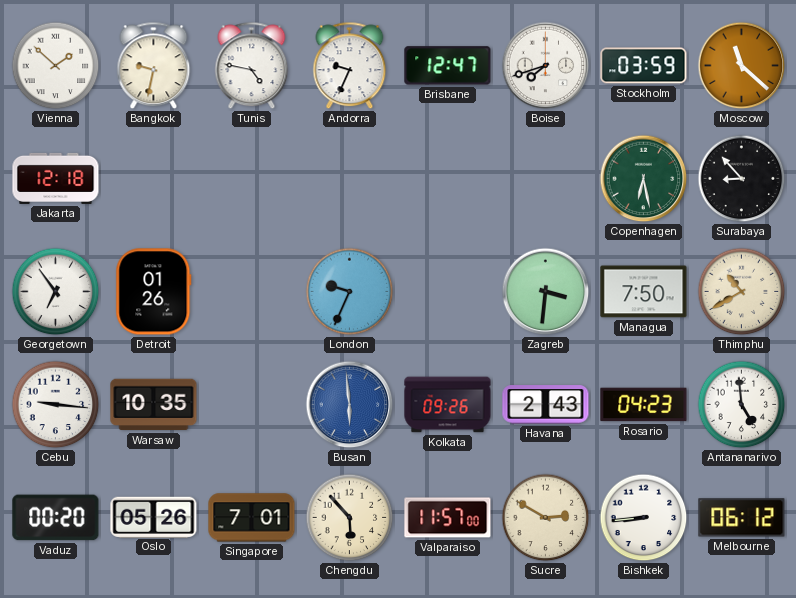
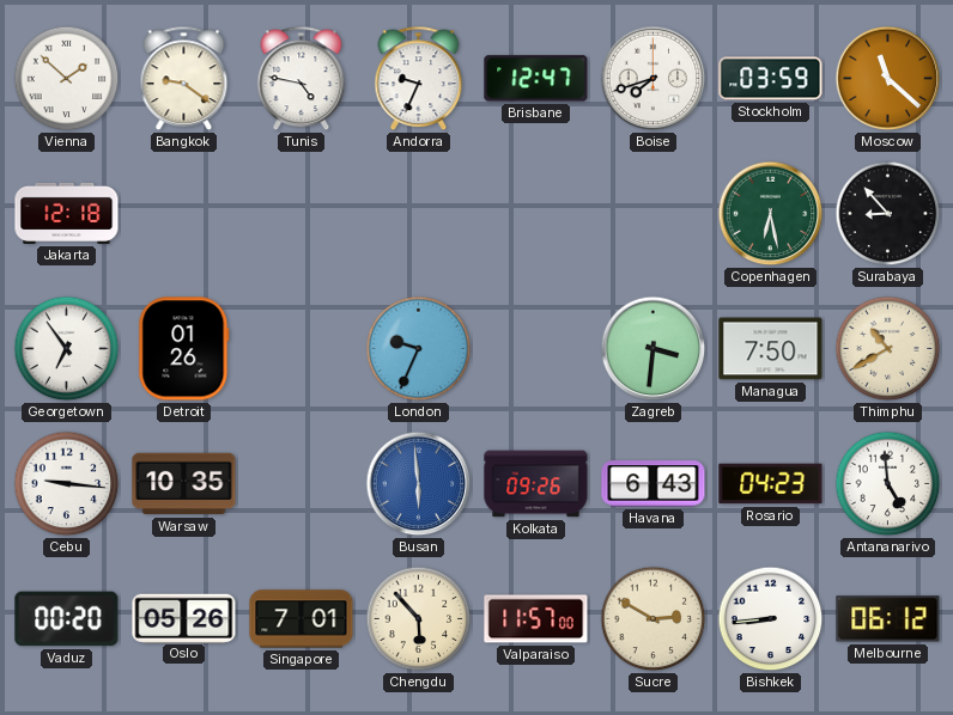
Bangkok: 9:32 -> 9:21 (184, 79)
Havana: 2:43 -> 6:43 (654, 484)
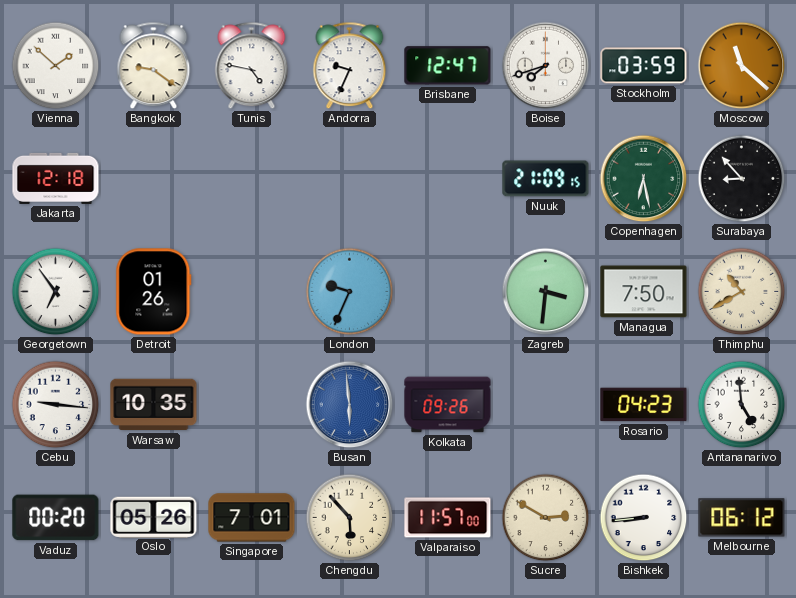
Nuuk: none -> 21:09 (546, 179)
Havana: 6:43 -> none (654, 484)
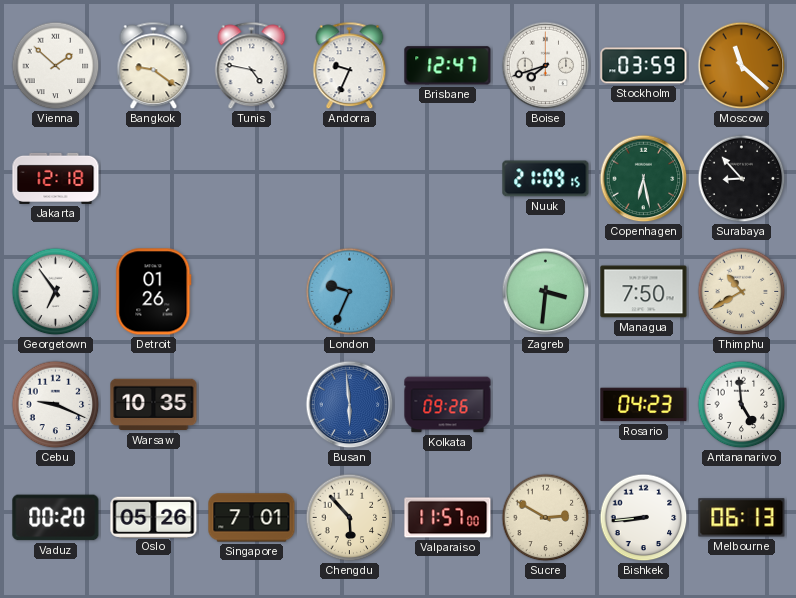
Cebu: 9:16 -> 9:19 (56, 405)
Melbourne: 06:12 -> 06:13 (742, 518)
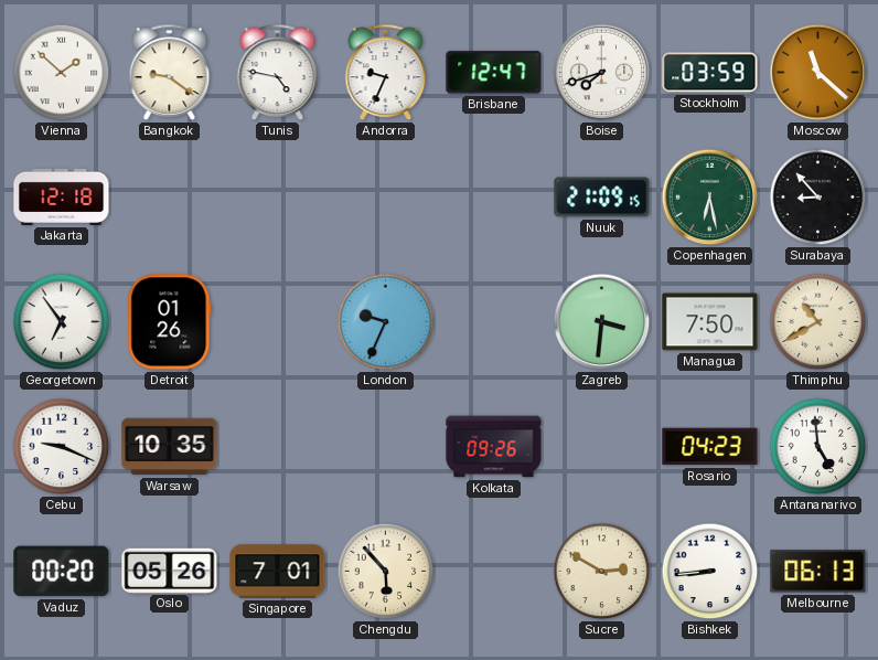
Busan: 5:59 -> none (350, 405)
Valparaiso: 11:57 -> none (448, 518)
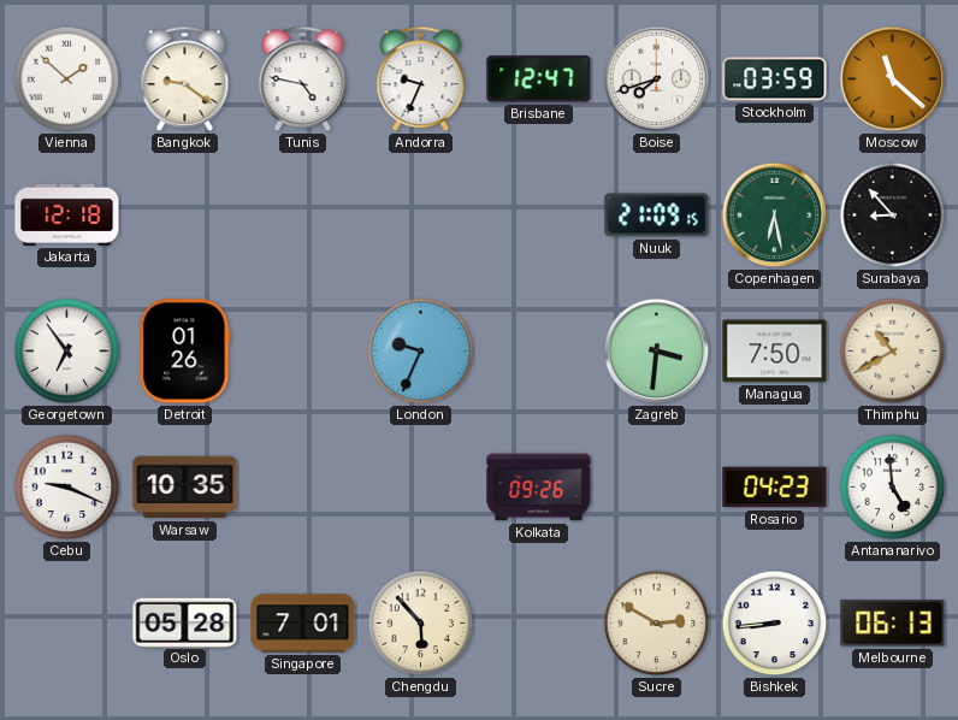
Vaduz: 00:20 -> none (62, 572)
Oslo: 05:26 -> 05:28 (185, 622)
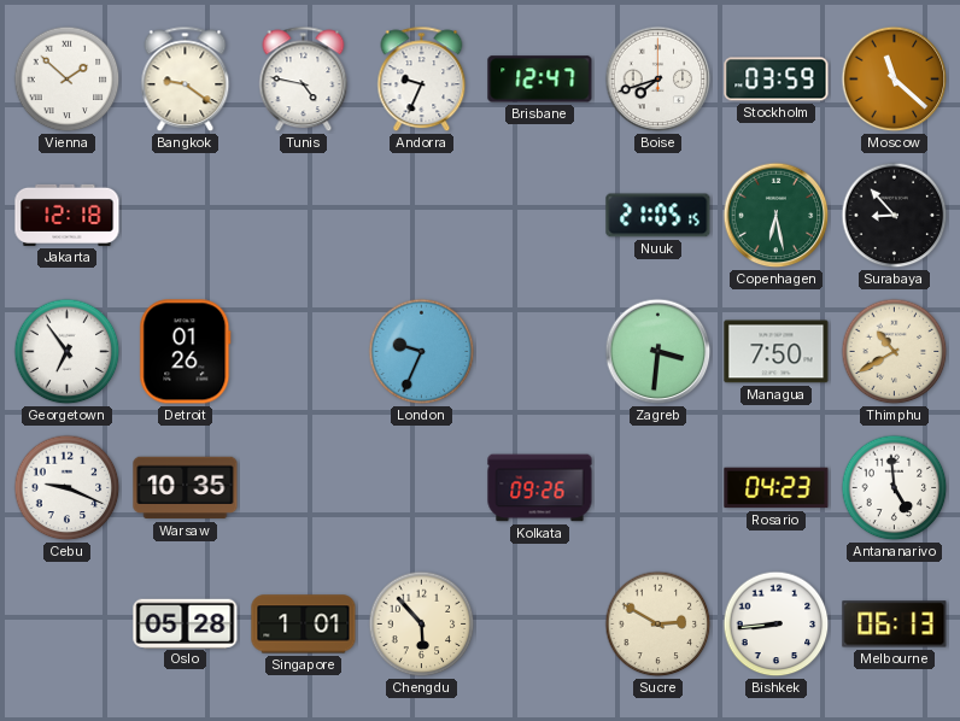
Nuuk: 21:09 -> 21:05 (658, 216)
Singapore: 7:01 -> 1:01 (304, 625)
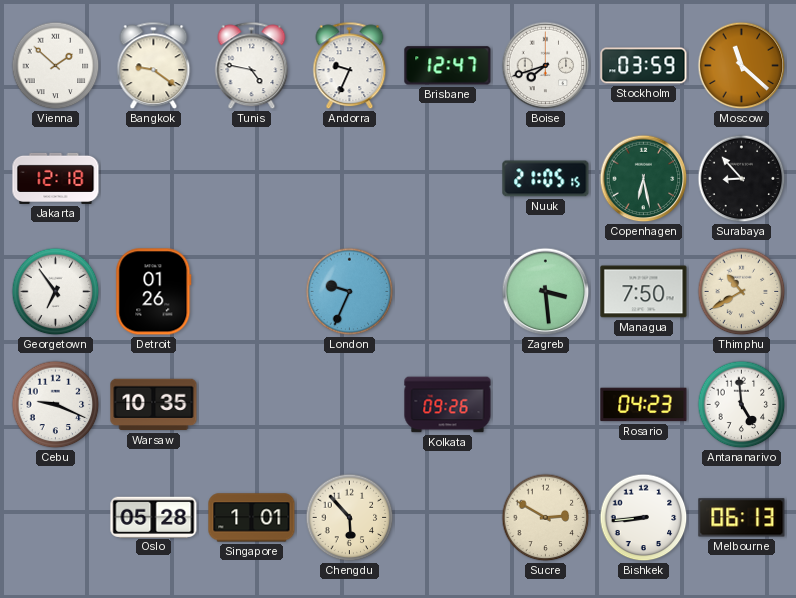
Zagreb: 3:31 -> 3:29 (546, 292)
